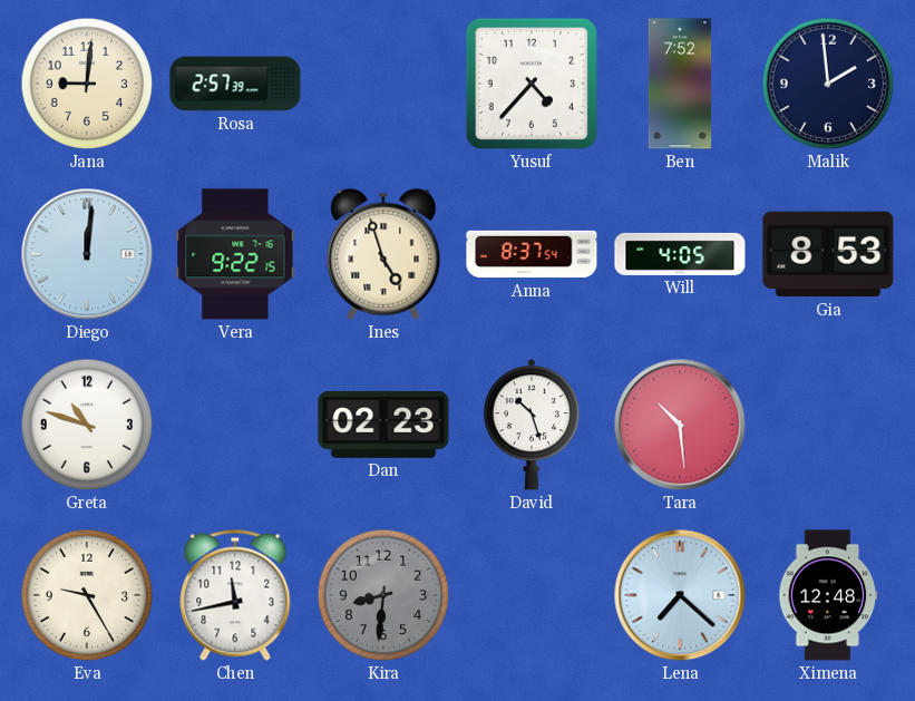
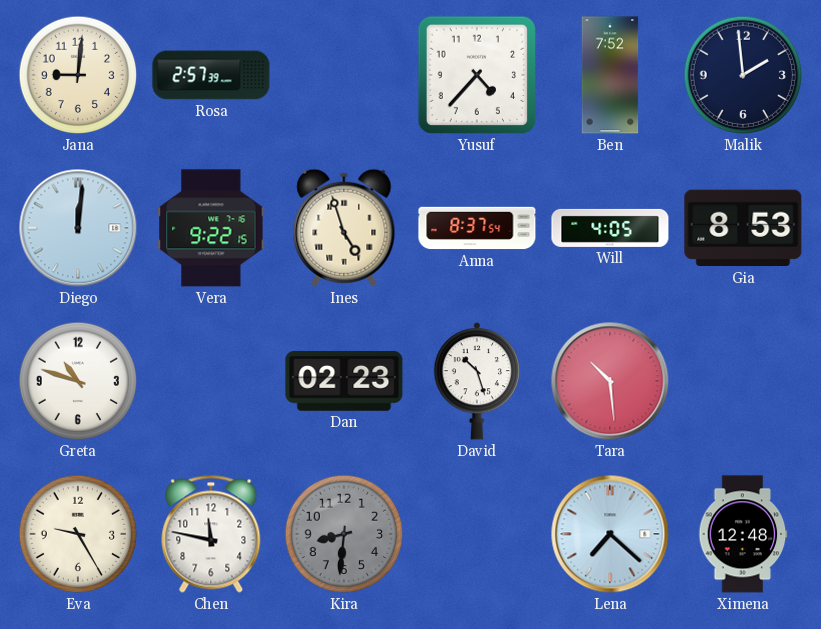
Chen: 11:43 -> 11:47 (211, 534)
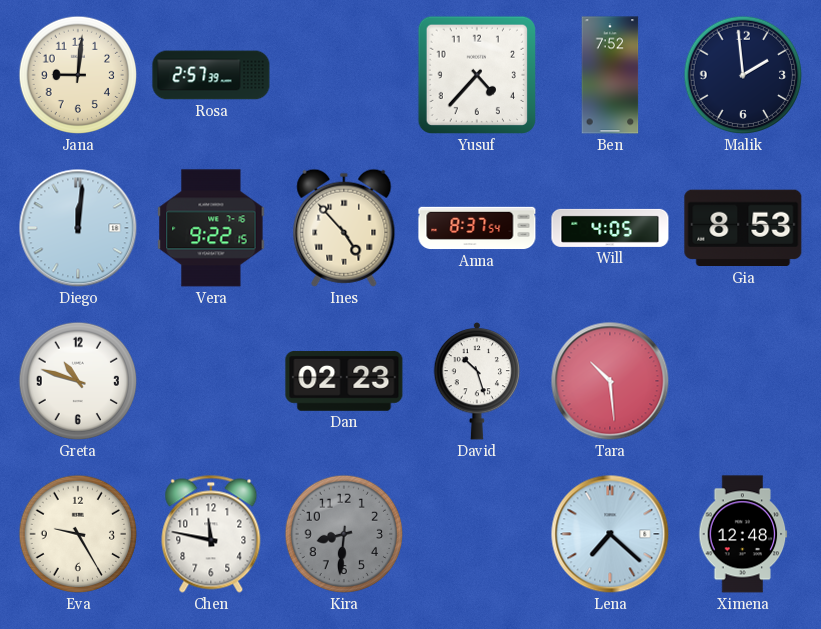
Ines: 4:57 -> 4:53 (344, 228)
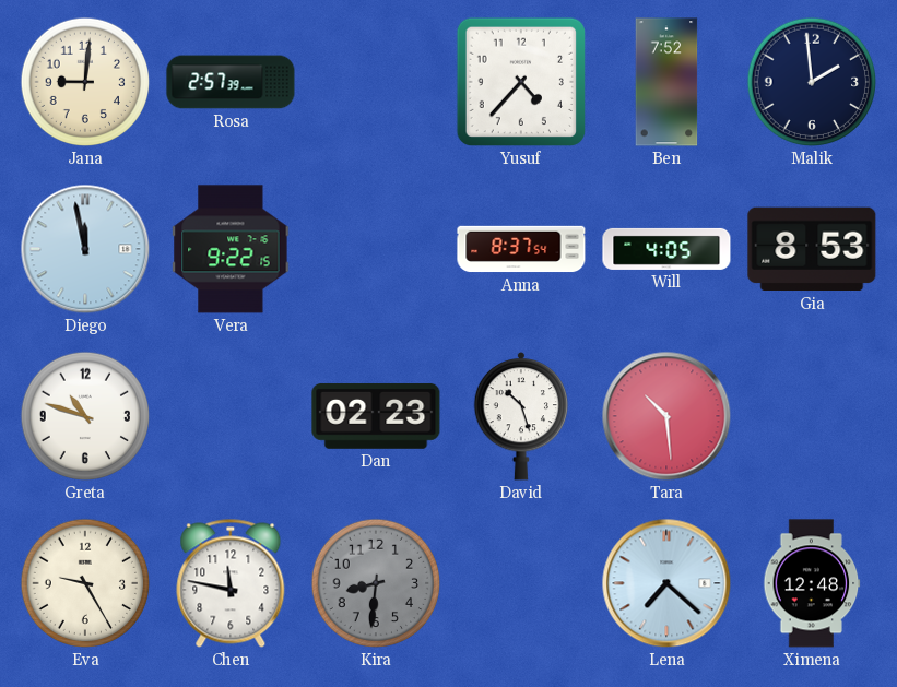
Diego: 12:01 -> 11:58 (85, 249)
Ines: 4:53 -> none (344, 228)
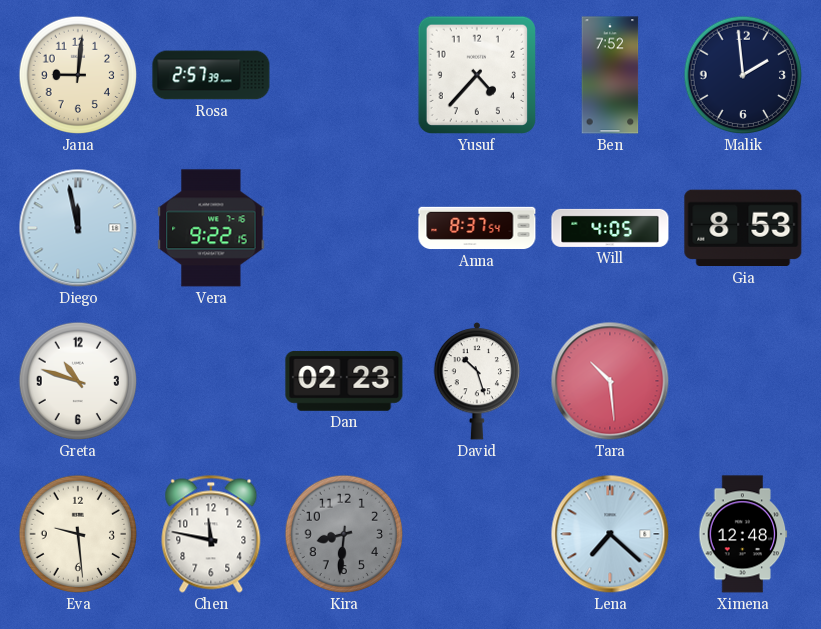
Eva: 9:25 -> 9:29 (78, 534)
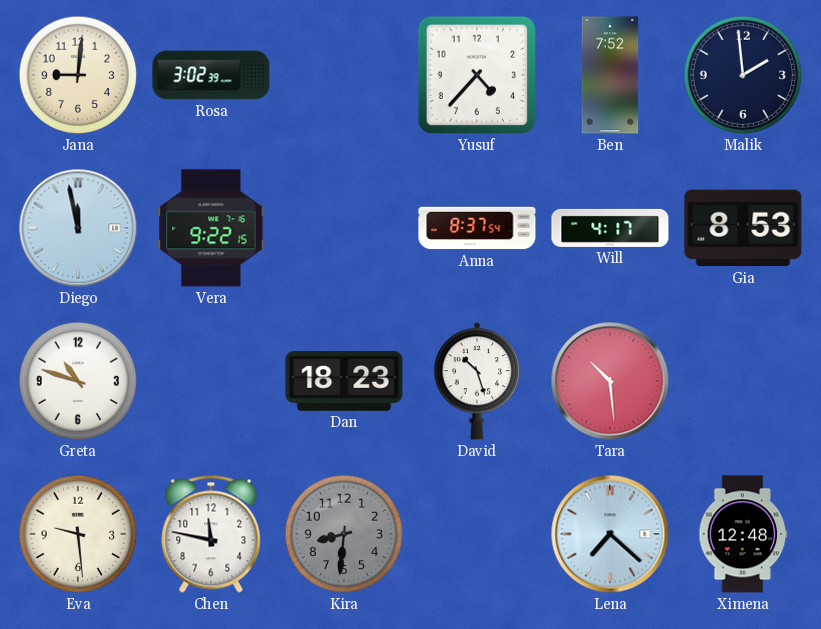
Rosa: 2:57 -> 3:02 (211, 75)
Will: 4:05 -> 4:17 (610, 228)
Dan: 02:23 -> 18:23 (344, 381)
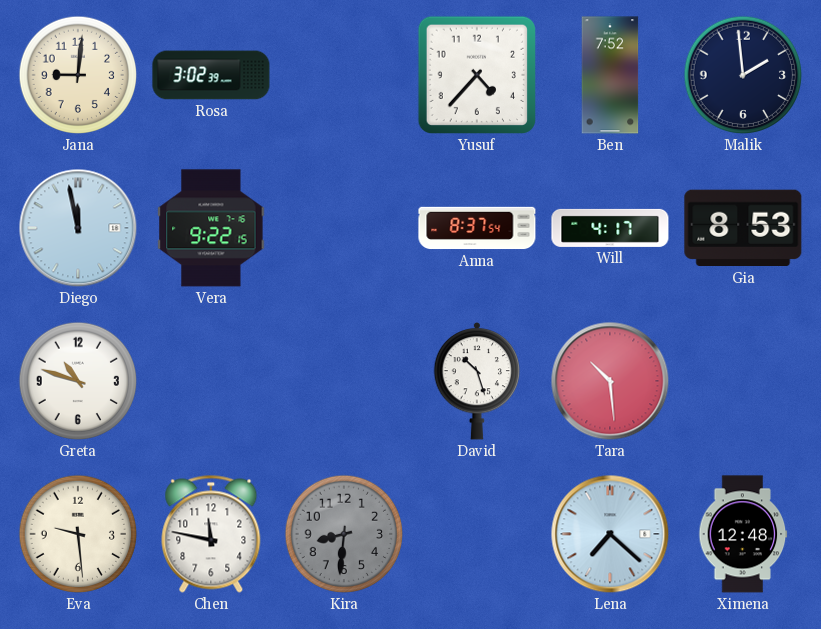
Dan: 18:23 -> none (344, 381)
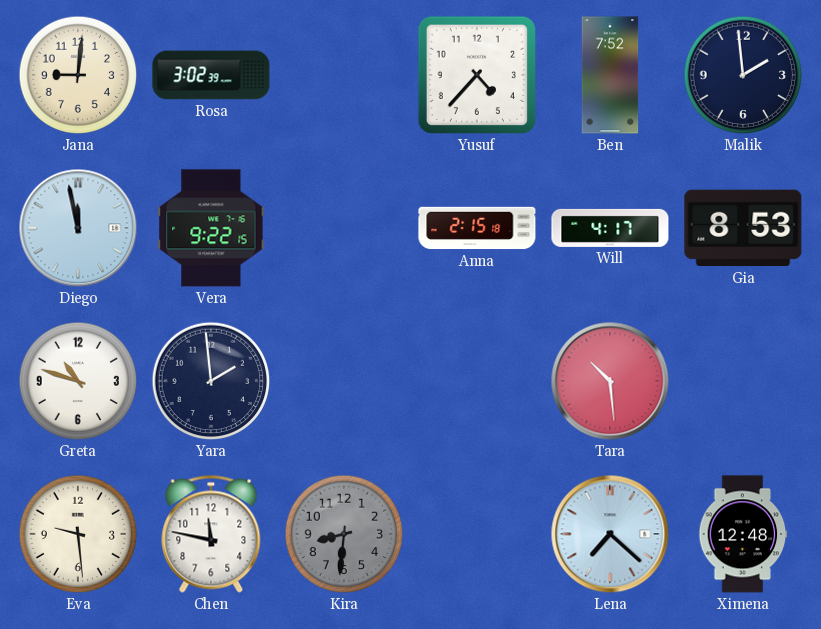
Anna: 8:37 -> 2:15 (477, 228)
Yara: none -> 1:59 (211, 381)
David: 10:27 -> none (477, 381)
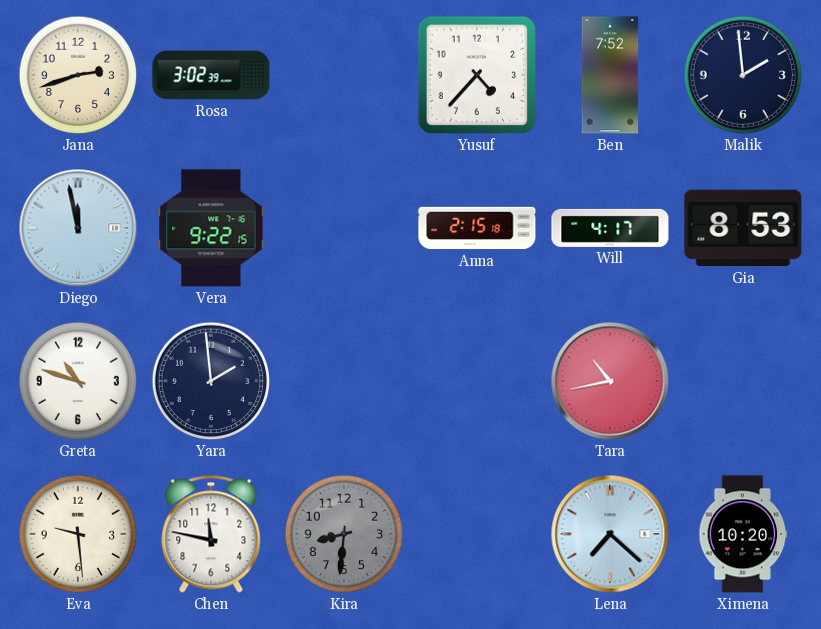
Jana: 9:01 -> 2:42 (78, 75)
Tara: 10:29 -> 10:43 (610, 381)
Ximena: 12:48 -> 10:20 (743, 534)
